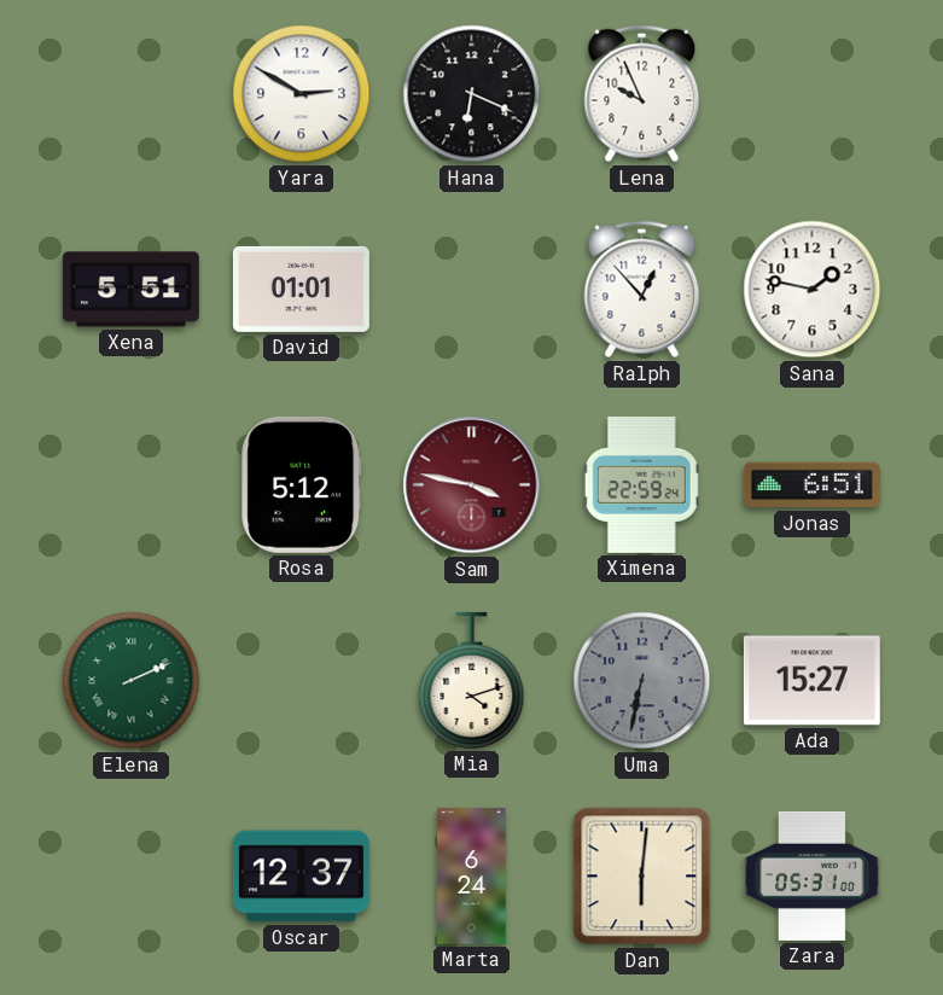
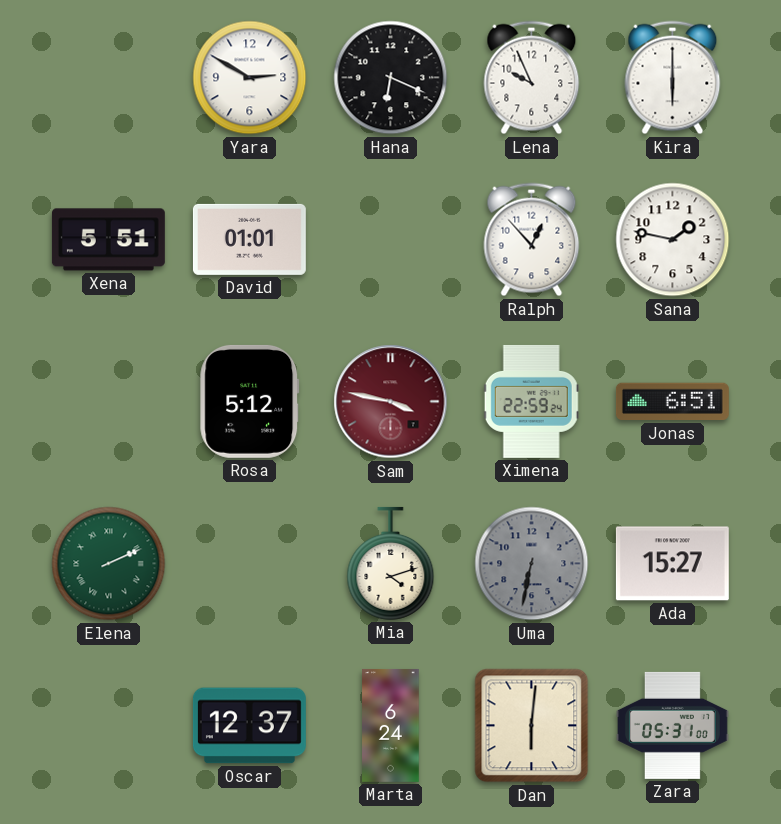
Kira: none -> 6:00 (673, 78)
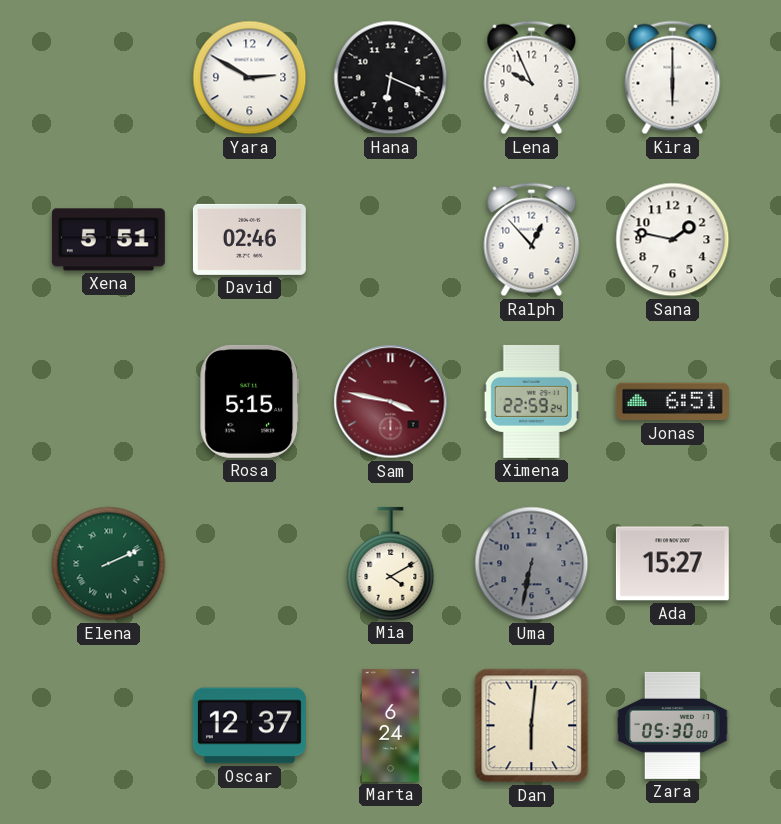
David: 01:01 -> 02:46 (249, 239)
Rosa: 5:12 -> 5:15 (250, 401)
Mia: 4:12 -> 4:10 (391, 563)
Zara: 05:31 -> 05:30 (672, 725)
